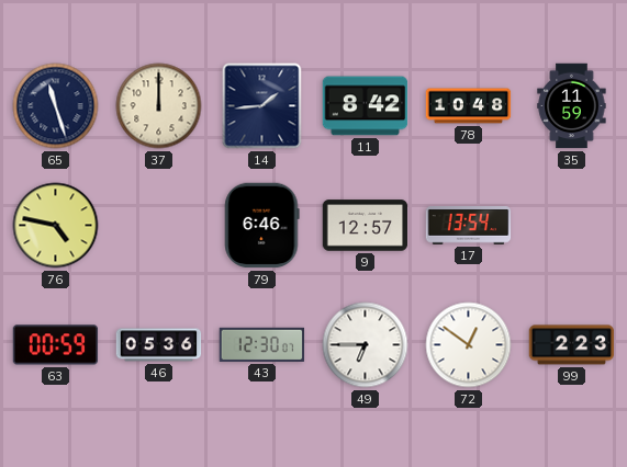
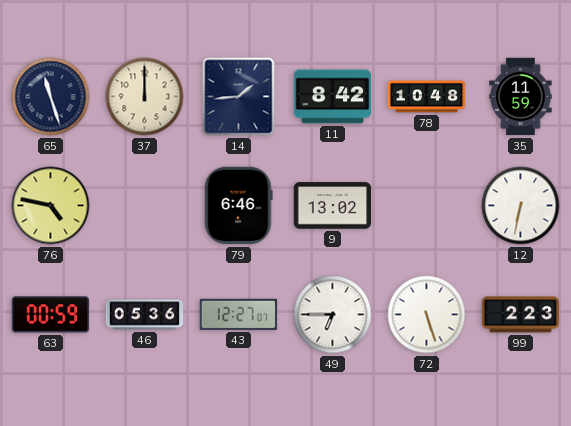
9: 12:57 -> 13:02 (333, 206)
17: 13:54 -> none (469, 226)
12: none -> 6:32 (521, 206)
43: 12:30 -> 12:27 (239, 314)
72: 12:51 -> 5:27 (427, 315)
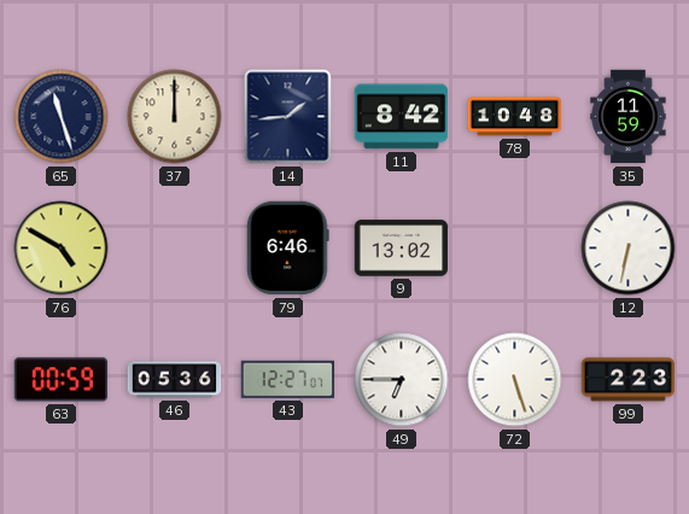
76: 4:47 -> 4:50 (62, 249)
